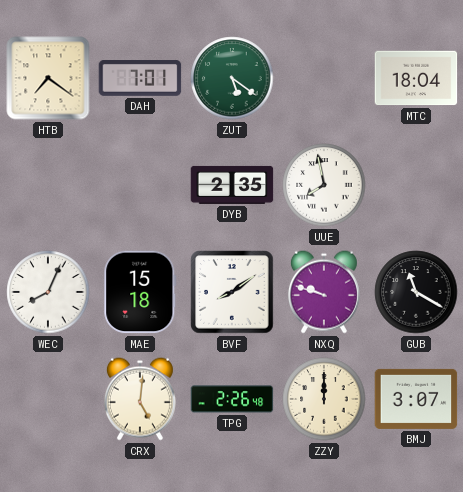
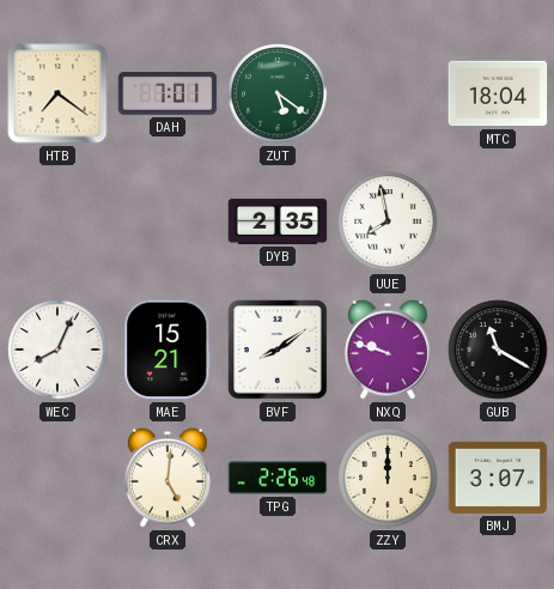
MAE: 15:18 -> 15:21 (168, 350)
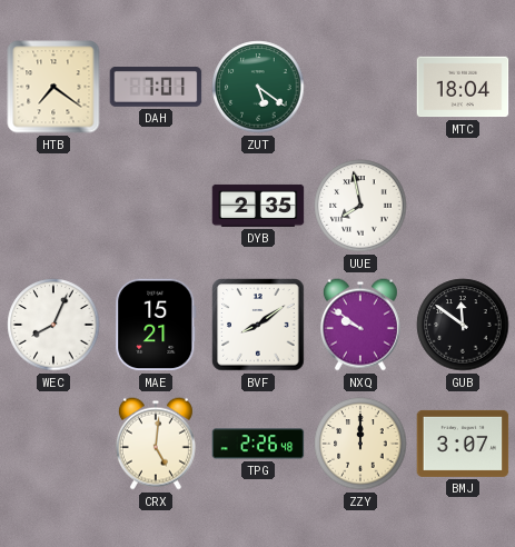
NXQ: 9:48 -> 9:51 (360, 325)
GUB: 11:20 -> 11:51 (463, 325)
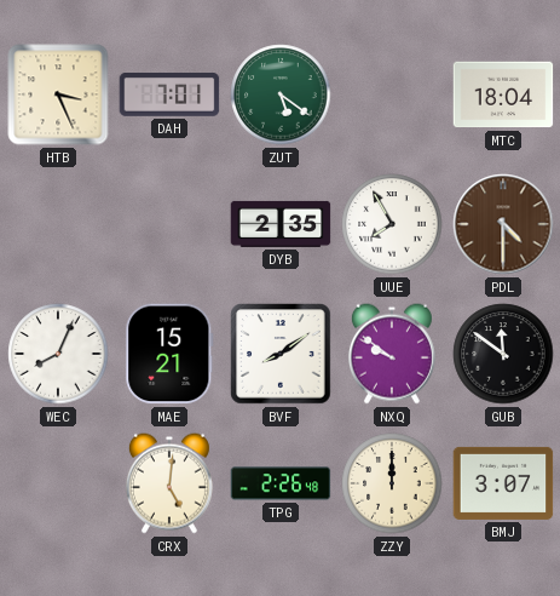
HTB: 7:21 -> 3:26 (58, 94)
UUE: 7:58 -> 7:55 (392, 224)
PDL: none -> 4:30 (503, 224)
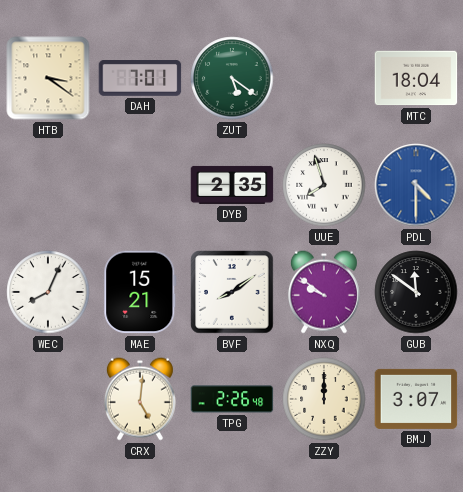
HTB: 3:26 -> 3:21 (48, 78)
UUE: 7:55 -> 7:57 (324, 185)
PDL dial: brown -> blue (416, 185)
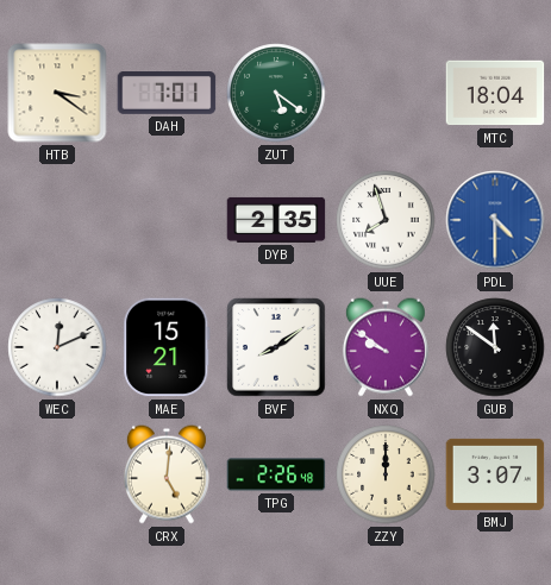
WEC: 8:04 -> 12:11 (57, 347)
